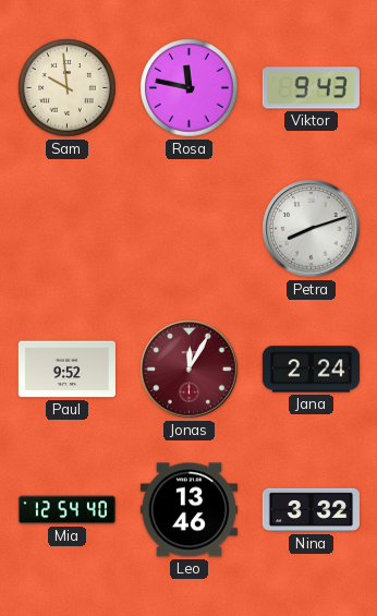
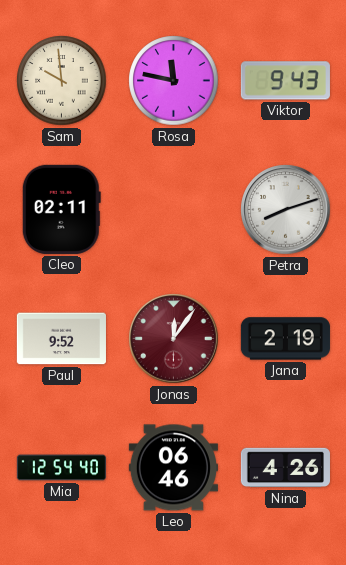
Cleo: none -> 02:11 (61, 209)
Jonas: 12:05 -> 12:06 (174, 339)
Jana: 2:24 -> 2:19 (285, 339)
Leo: 13:46 -> 06:46 (173, 468)
Nina: 3:32 -> 4:26 (285, 468)
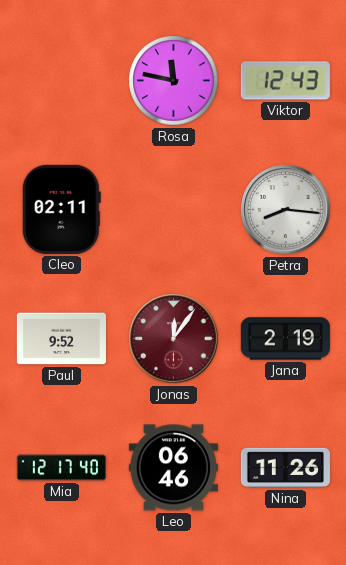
Sam: 9:59 -> none (62, 81)
Viktor: 9:43 -> 12:43 (285, 81)
Petra: 8:12 -> 8:16 (286, 210)
Mia: 12:54 -> 12:17 (61, 468)
Nina: 4:26 -> 11:26 (285, 468)
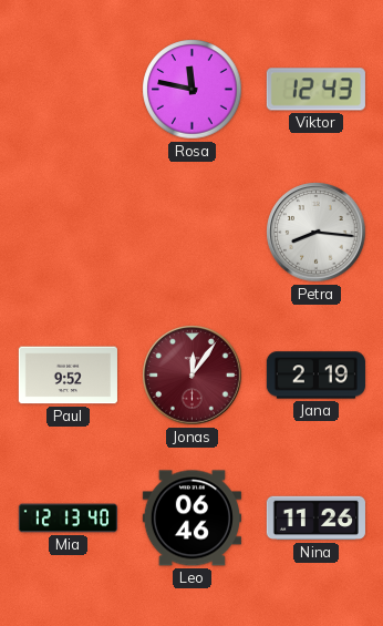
Cleo: 02:11 -> none (61, 209)
Mia: 12:17 -> 12:13 (68, 519)
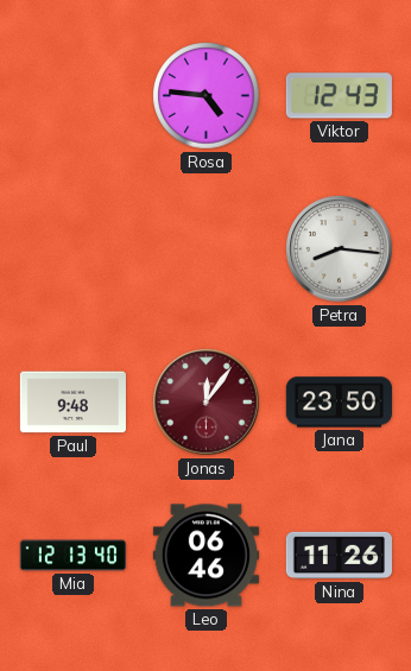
Rosa: 11:47 -> 4:46 (207, 96)
Paul: 9:52 -> 9:48 (72, 403)
Jana: 2:19 -> 23:50 (339, 403)
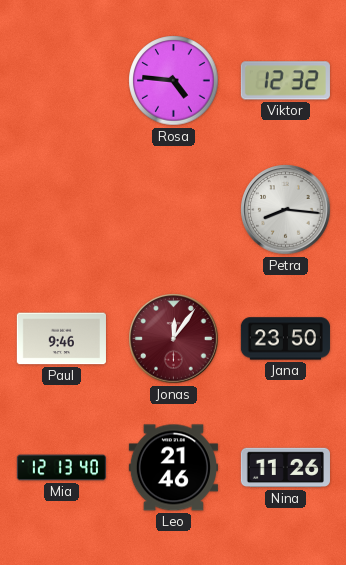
Viktor: 12:43 -> 12:32 (285, 81)
Paul: 9:48 -> 9:46 (61, 339)
Leo: 06:46 -> 21:46 (173, 468)
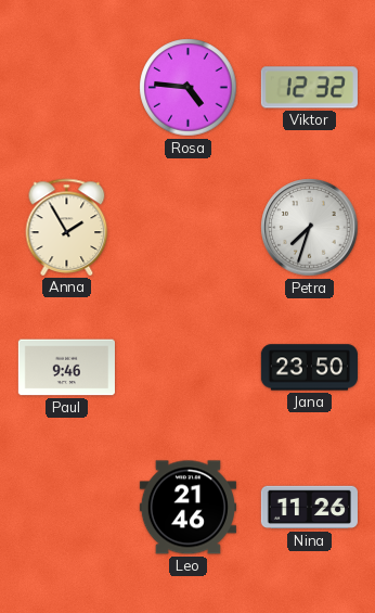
Anna: none -> 1:55 (67, 227)
Petra: 8:16 -> 7:33 (310, 228)
Jonas: 12:06 -> none (174, 339)
Mia: 12:13 -> none (61, 468)
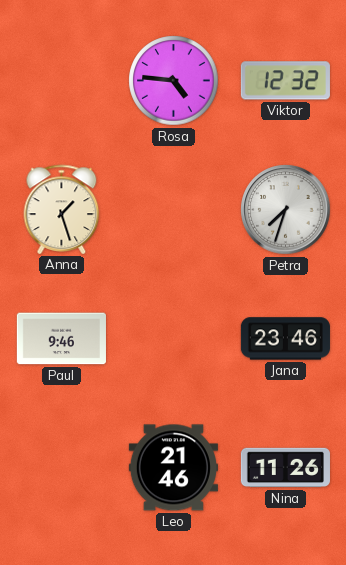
Anna: 1:55 -> 1:27 (62, 209)
Jana: 23:50 -> 23:46 (285, 339)
